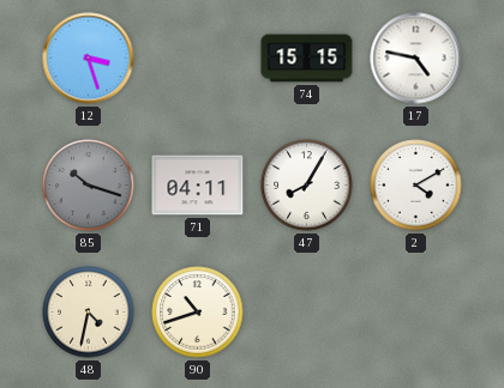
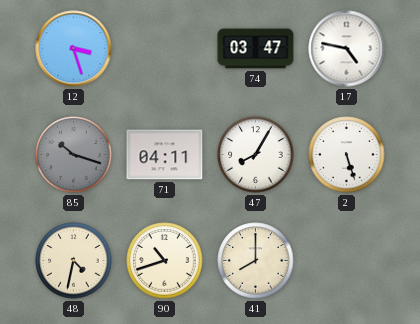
74: 15:15 -> 03:47 (256, 49)
2: 4:10 -> 5:27 (347, 155)
41: none -> 8:00 (256, 261)
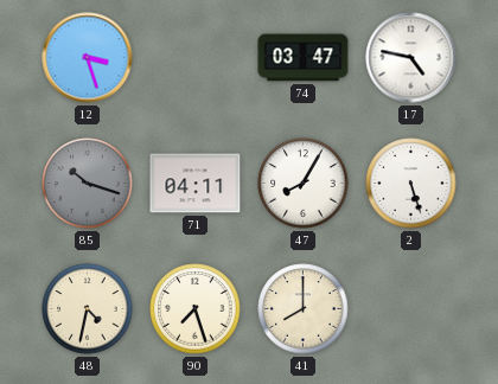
90: 10:42 -> 7:27 (196, 309)
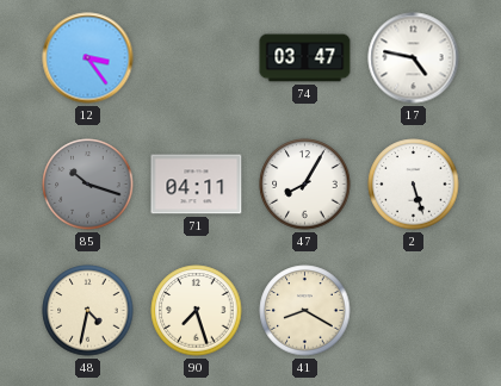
12: 3:27 -> 3:24 (88, 58)
41: 8:00 -> 8:20 (305, 311)
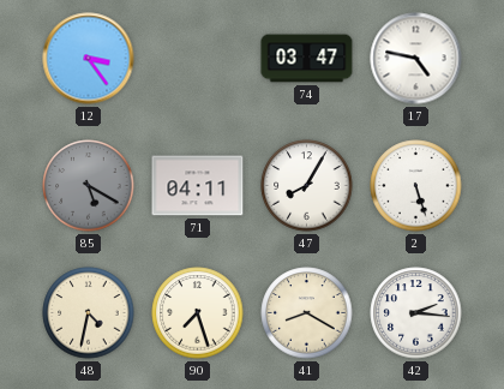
85: 10:18 -> 5:20 (89, 186)
42: none -> 2:16 (416, 313)
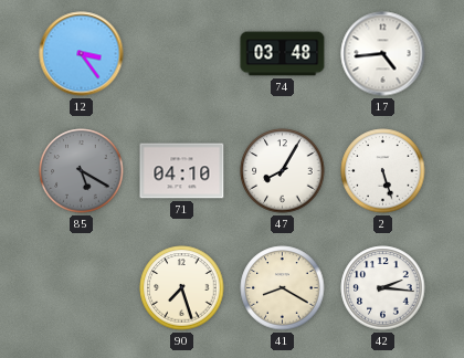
74: 03:47 -> 03:48 (283, 54)
17: 4:47 -> 4:44 (383, 54)
71: 04:11 -> 04:10 (182, 171)
48: 4:32 -> none (89, 313)
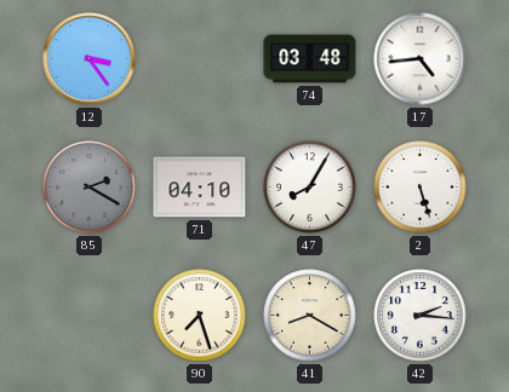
85: 5:20 -> 2:20 (90, 188)
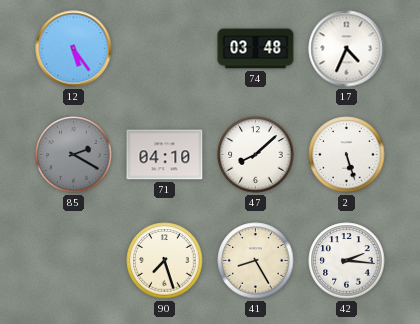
12: 3:24 -> 5:24 (74, 49)
17: 4:44 -> 4:34 (347, 49)
47: 8:05 -> 8:08 (256, 155)
41: 8:20 -> 8:25 (256, 261)
